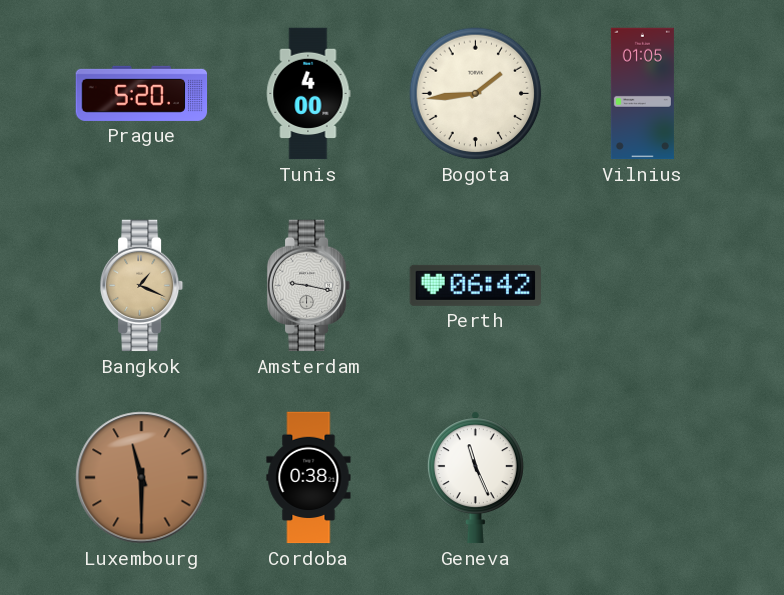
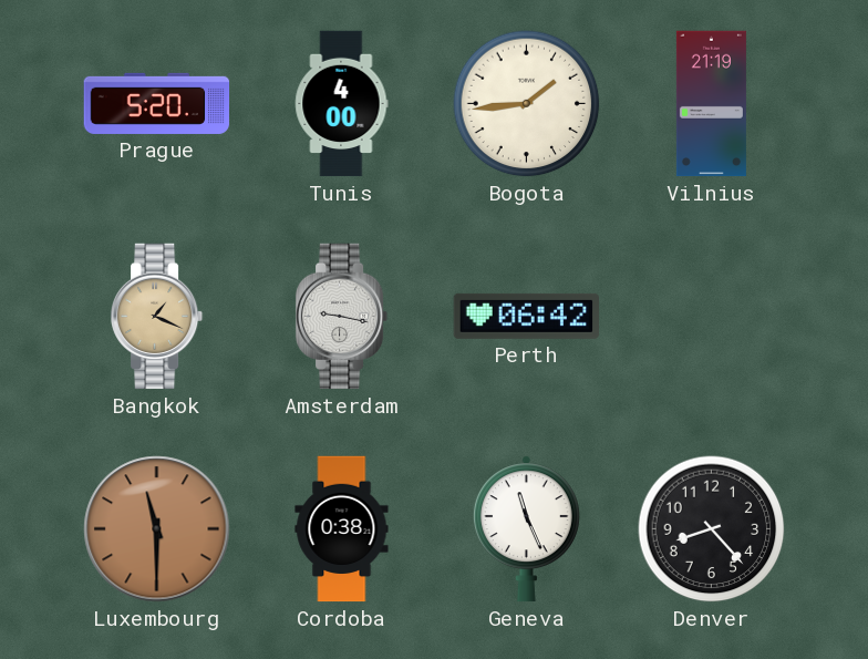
Vilnius: 01:05 -> 21:19 (711, 104)
Denver: none -> 8:23 (712, 529)
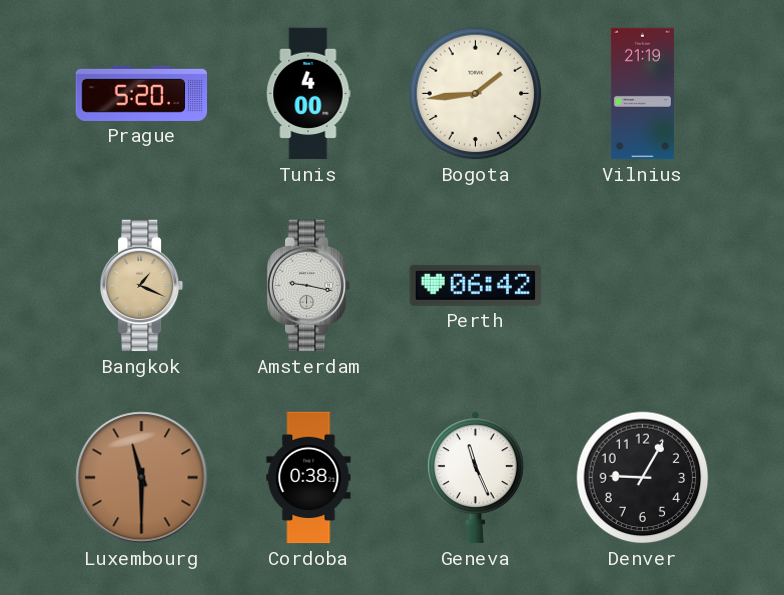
Denver: 8:23 -> 9:05 (643, 478)
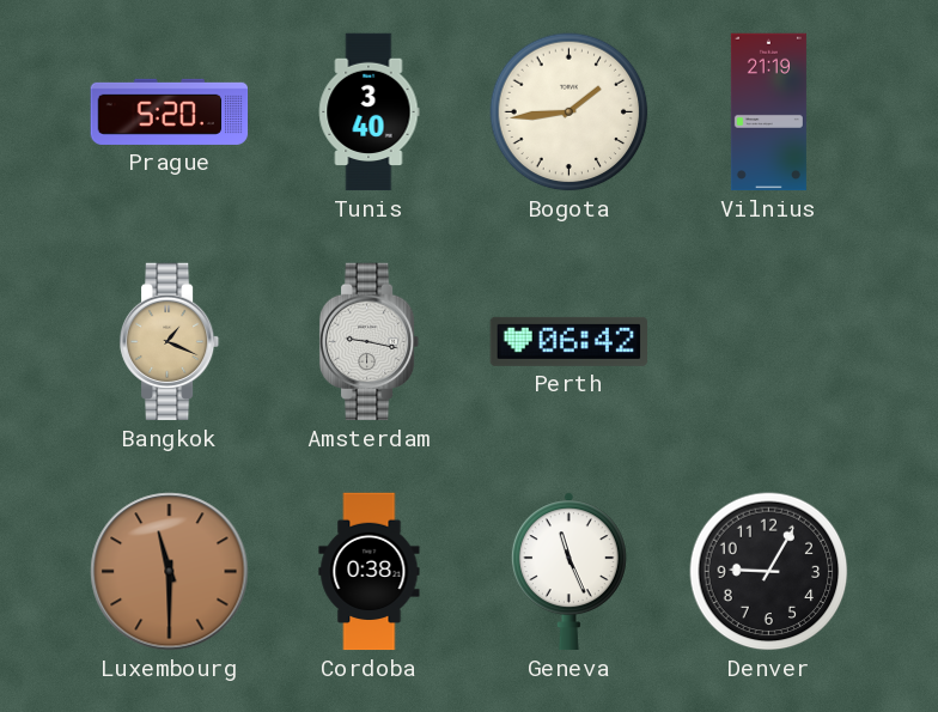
Tunis: 4:00 -> 3:40 (368, 112)
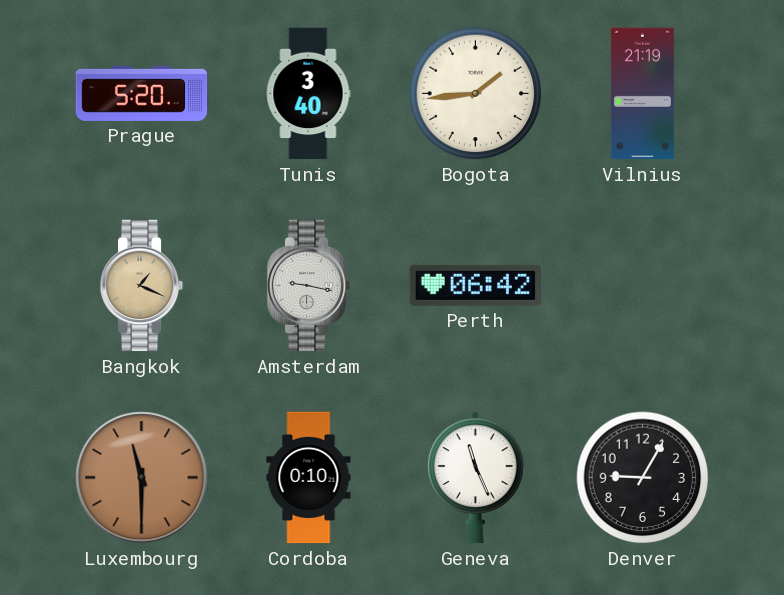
Cordoba: 0:38 -> 0:10 (309, 478)
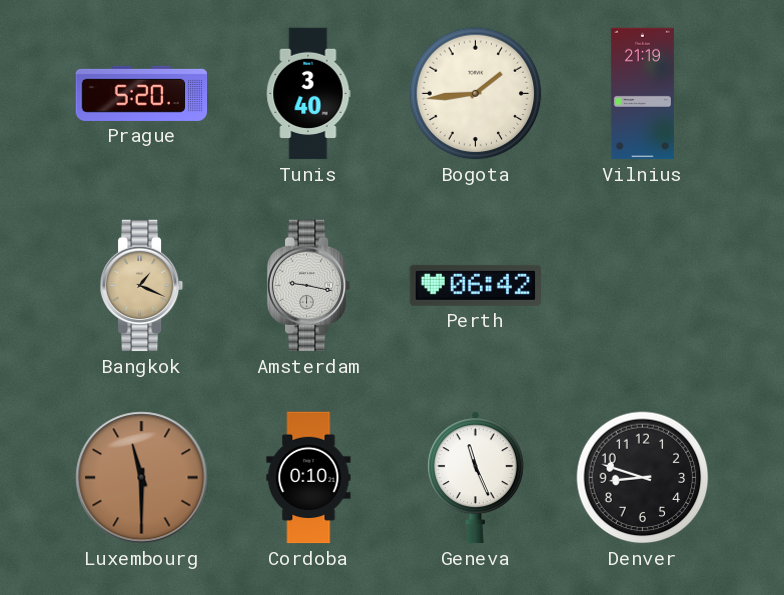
Denver: 9:05 -> 8:48 (643, 478)
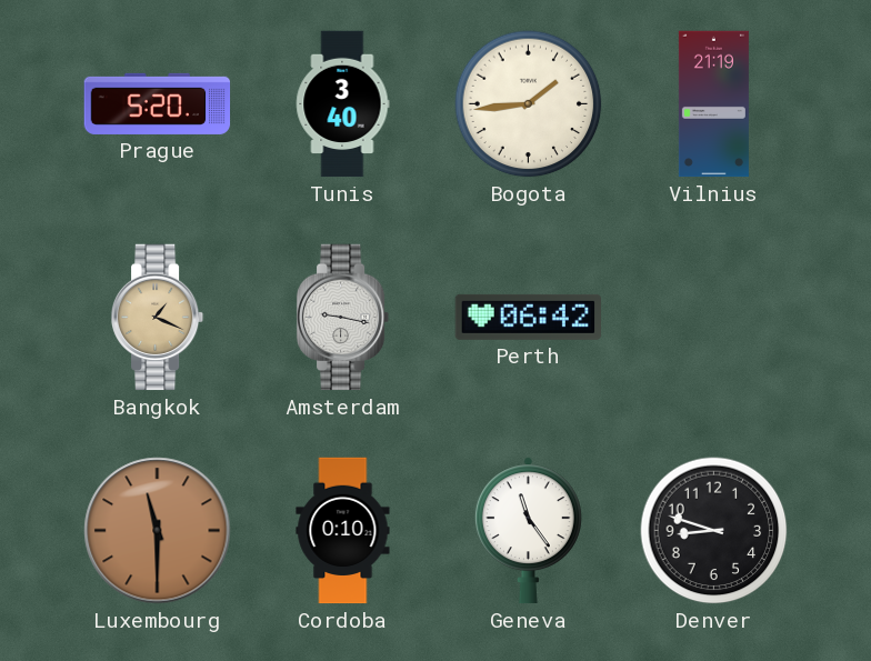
Geneva: 11:26 -> 11:24 (528, 531)
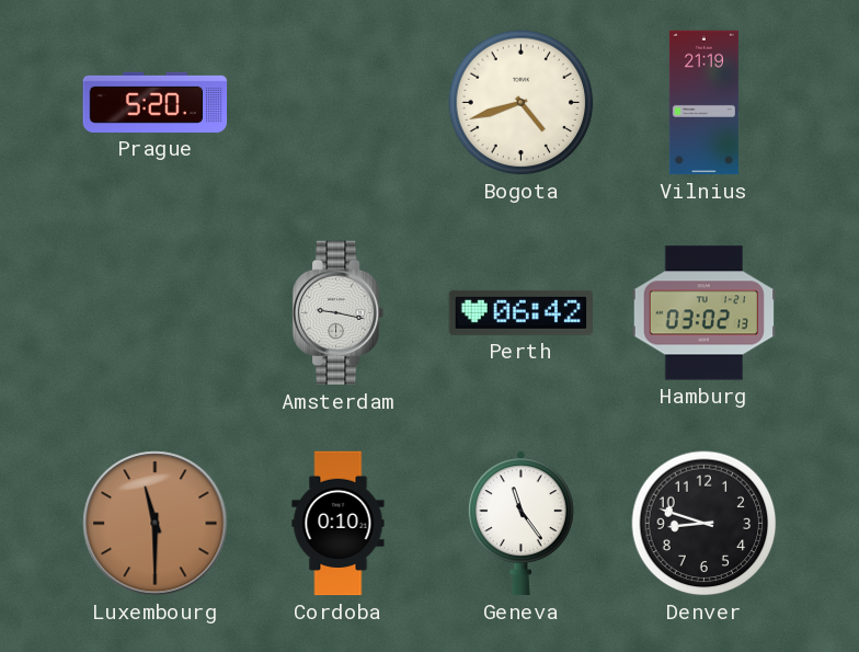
Tunis: 3:40 -> none (342, 104)
Bogota: 1:44 -> 4:42 (522, 103)
Bangkok: 1:19 -> none (158, 318)
Hamburg: none -> 03:02 (705, 313)
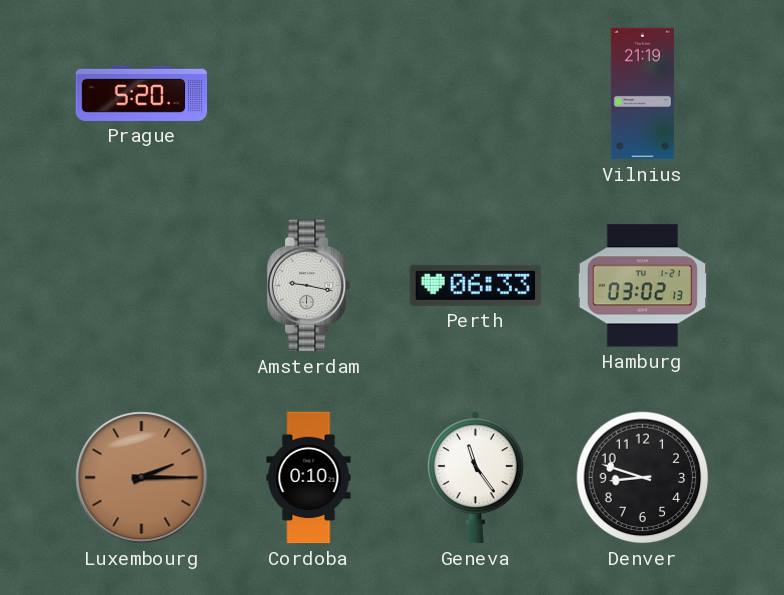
Bogota: 4:42 -> none (522, 103)
Perth: 06:42 -> 06:33 (476, 285)
Luxembourg: 11:30 -> 2:15 (142, 478)
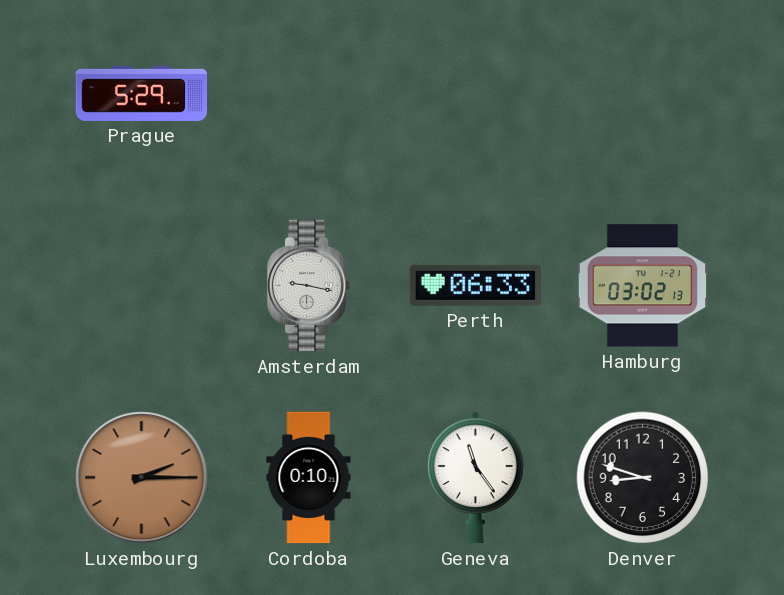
Prague: 5:20 -> 5:29 (142, 93)
Vilnius: 21:19 -> none (642, 94)
